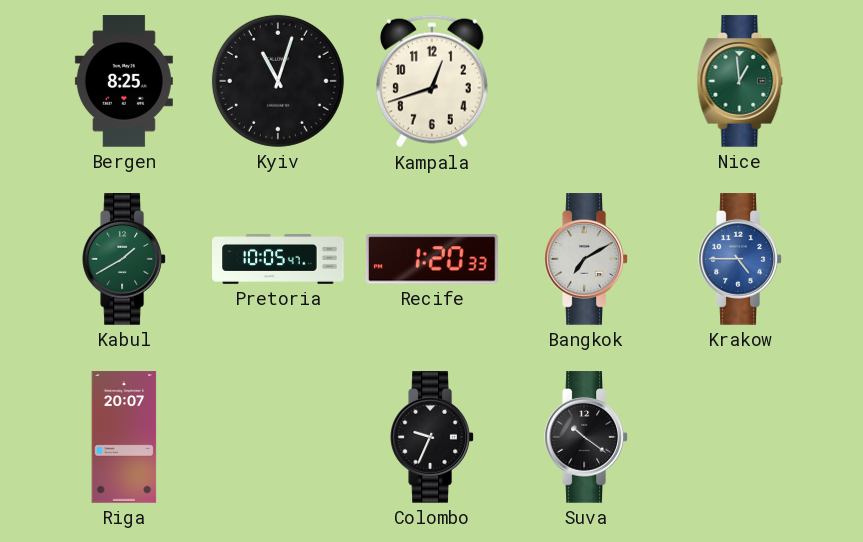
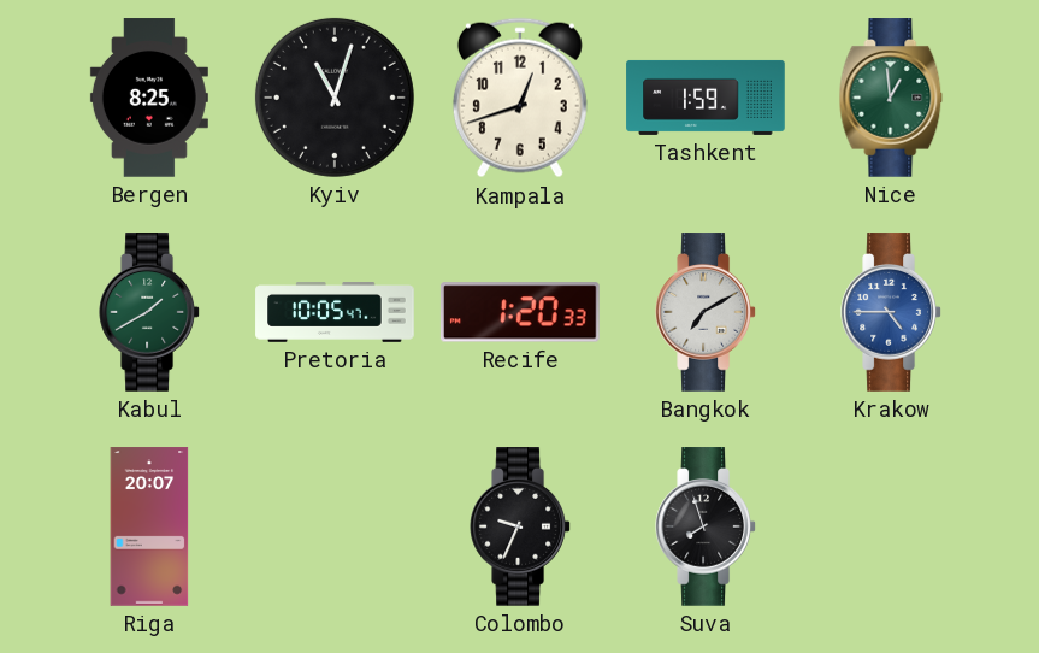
Tashkent: none -> 1:59 (706, 98)
Suva: 10:21 -> 7:57 (706, 526)
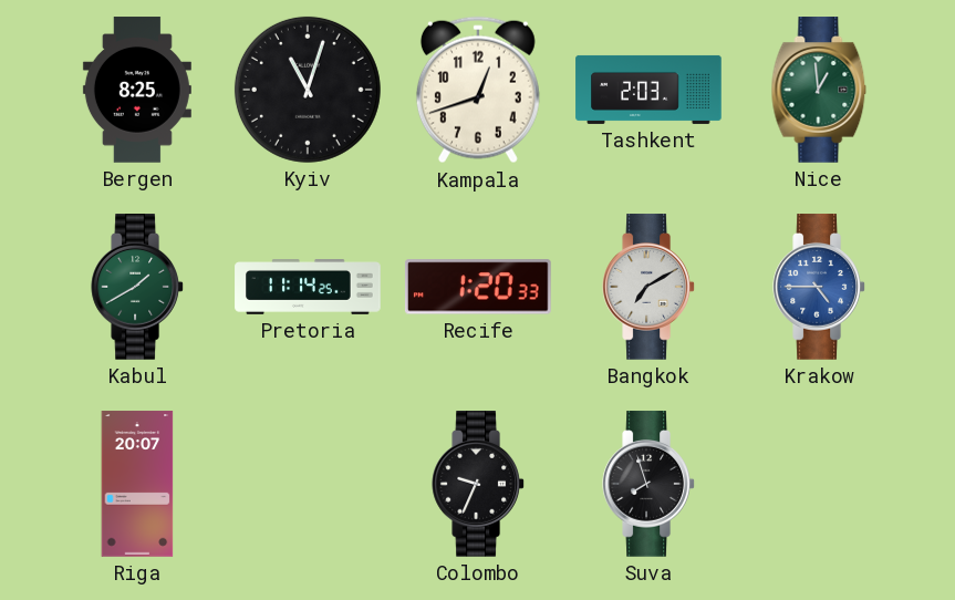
Tashkent: 1:59 -> 2:03 (648, 90)
Pretoria: 10:05 -> 11:14 (308, 288)
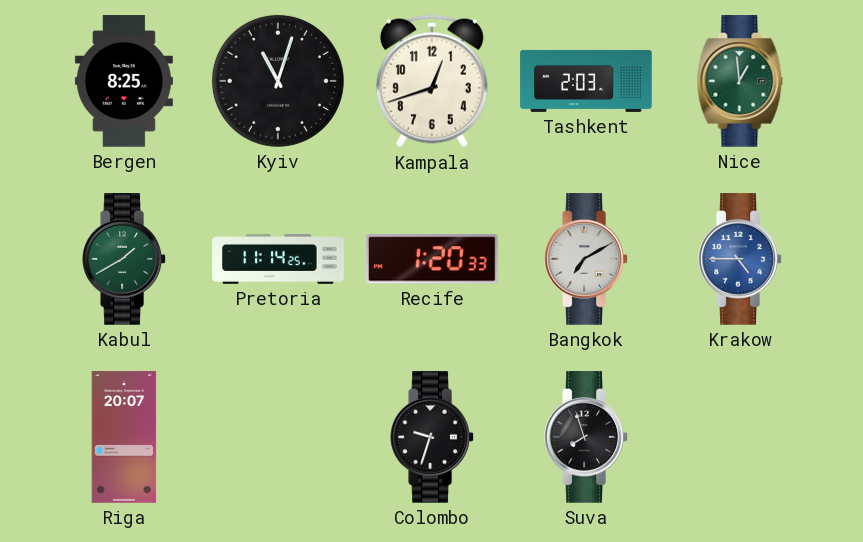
Colombo: 9:34 -> 9:33 (432, 437)
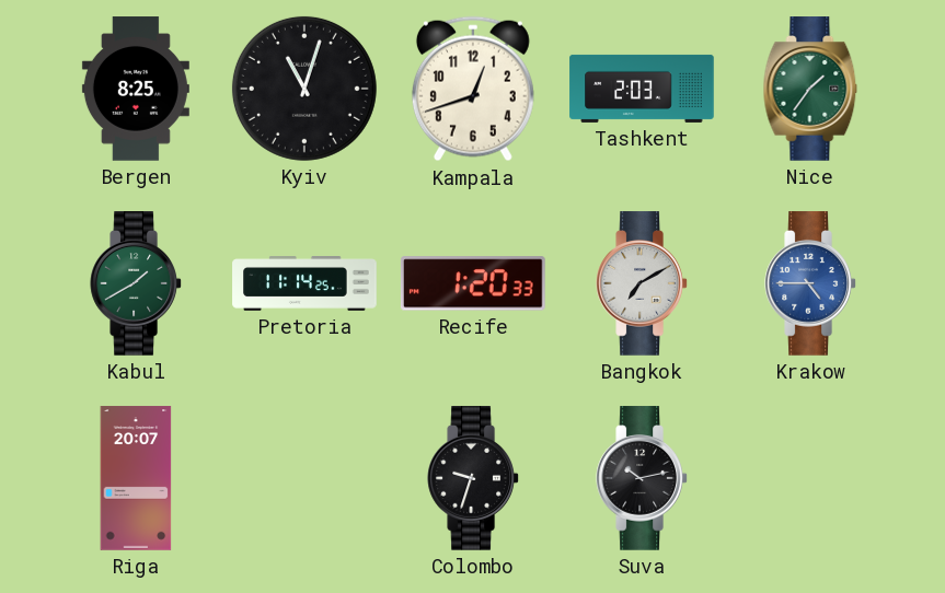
Nice: 12:59 -> 1:36 (810, 89)
Suva: 7:57 -> 10:13 (642, 478)
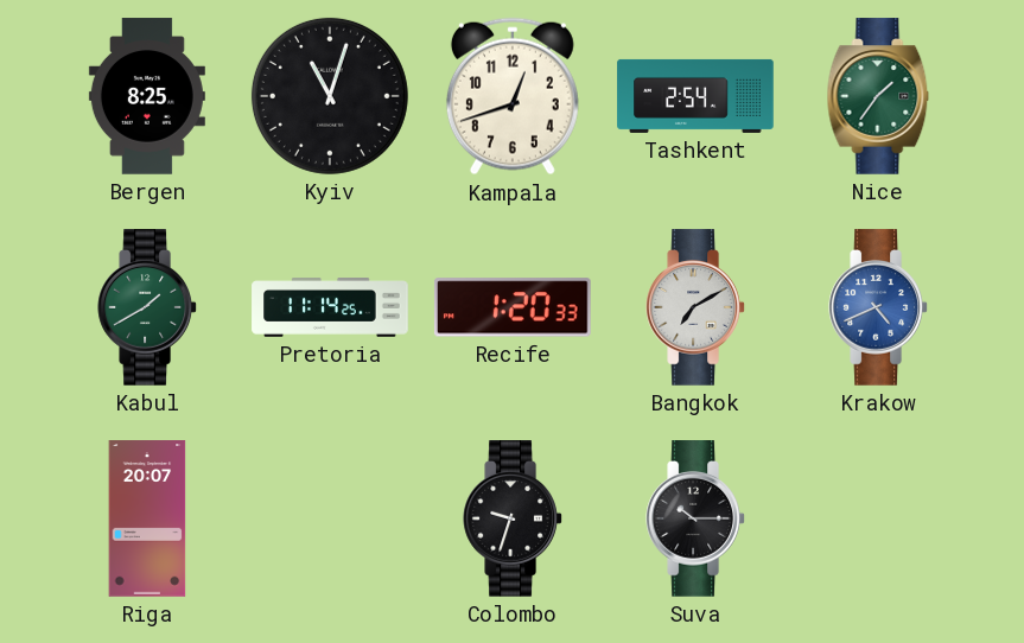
Tashkent: 2:03 -> 2:54 (695, 96)
Krakow: 4:45 -> 4:41 (878, 307)
Suva: 10:13 -> 10:15 (695, 518)
